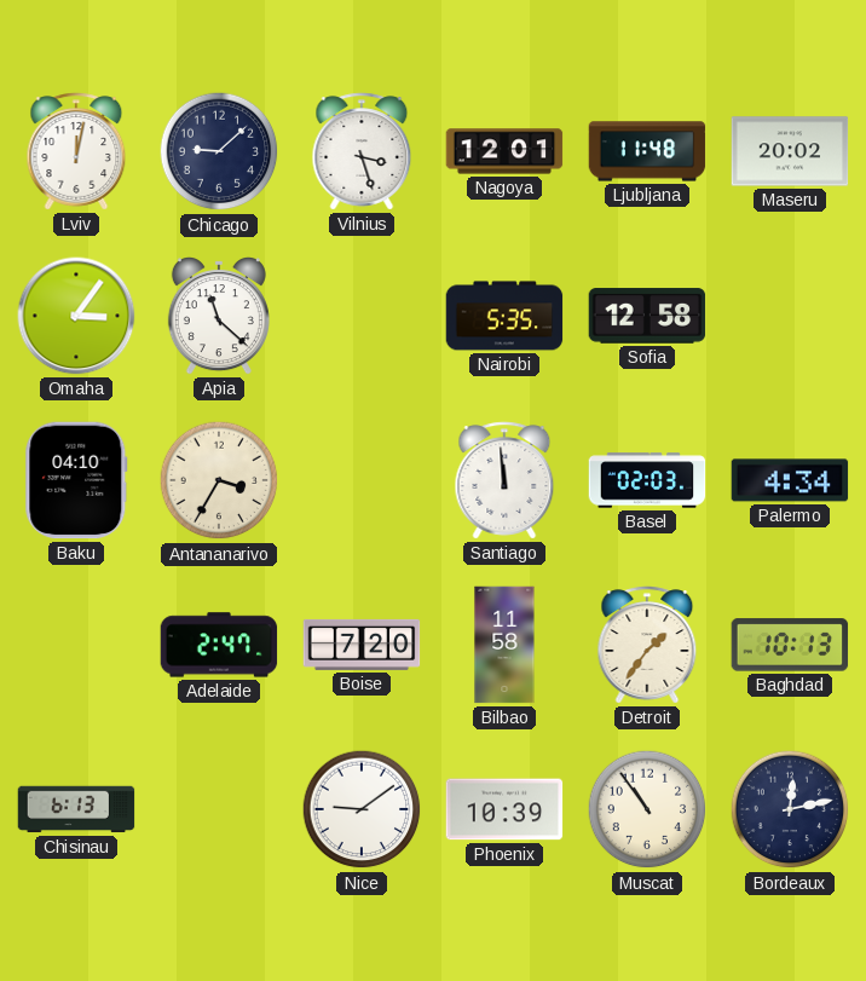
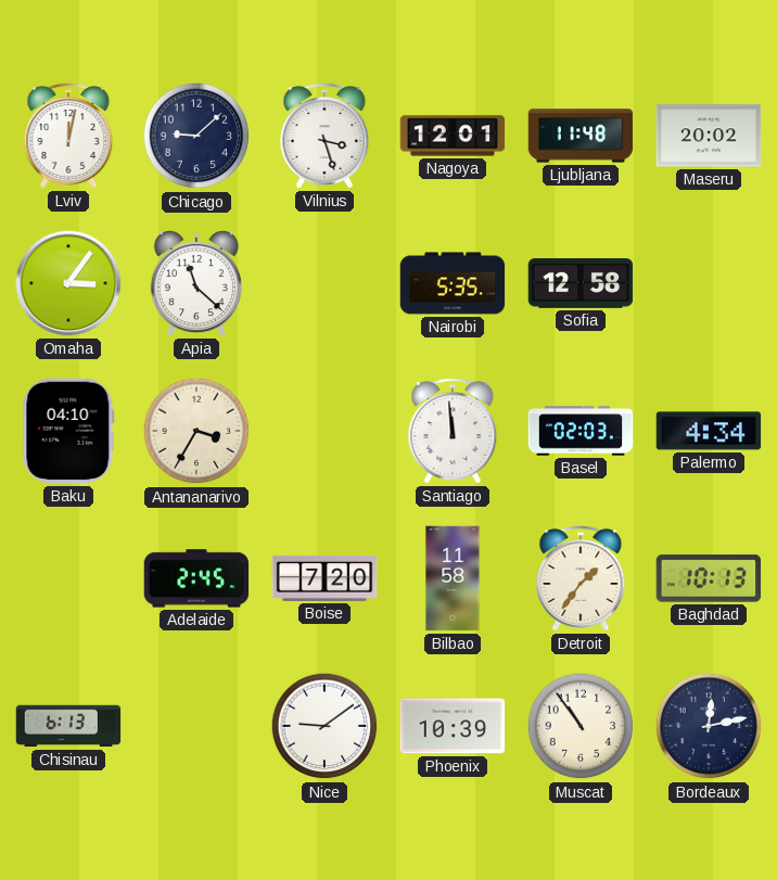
Adelaide: 2:47 -> 2:45 (196, 578)
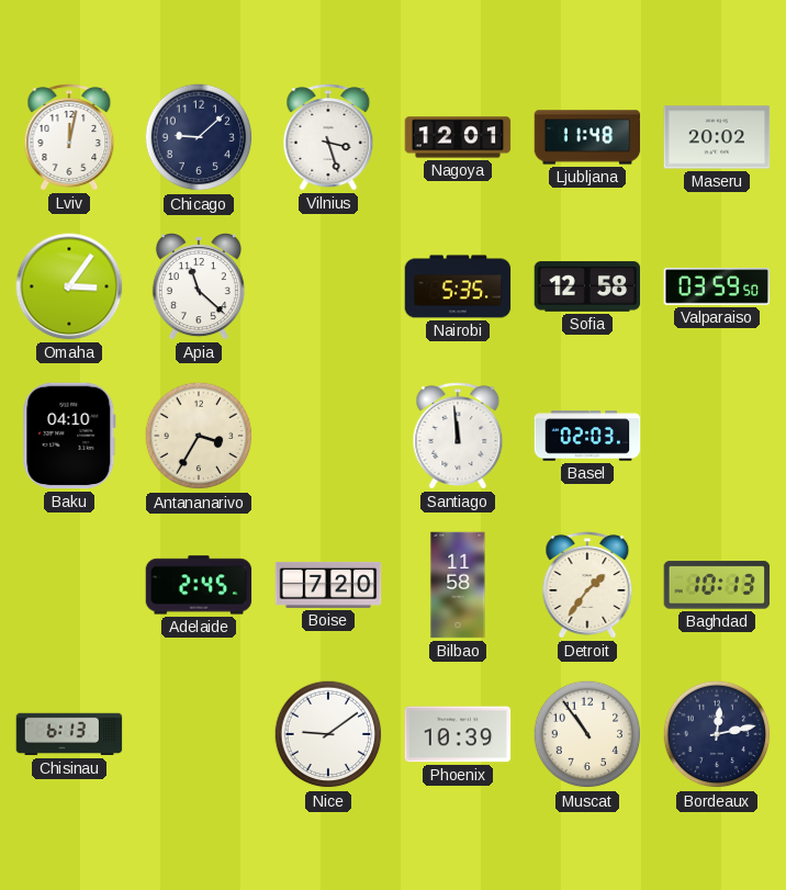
Valparaiso: none -> 03:59 (717, 288)
Palermo: 4:34 -> none (709, 431)
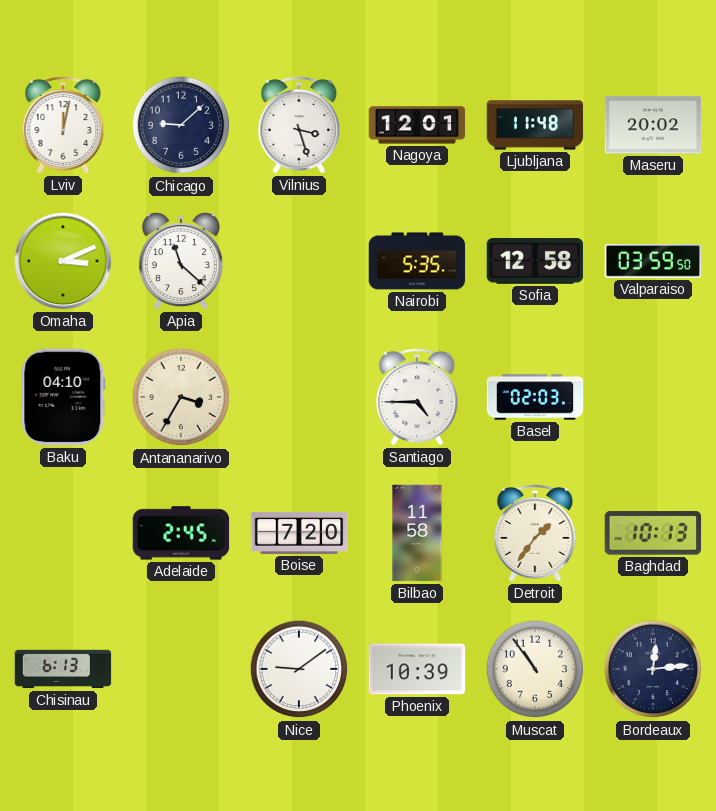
Omaha: 3:06 -> 3:11 (63, 261)
Santiago: 11:59 -> 4:45 (417, 397)
Bordeaux: 12:13 -> 12:14 (653, 669)
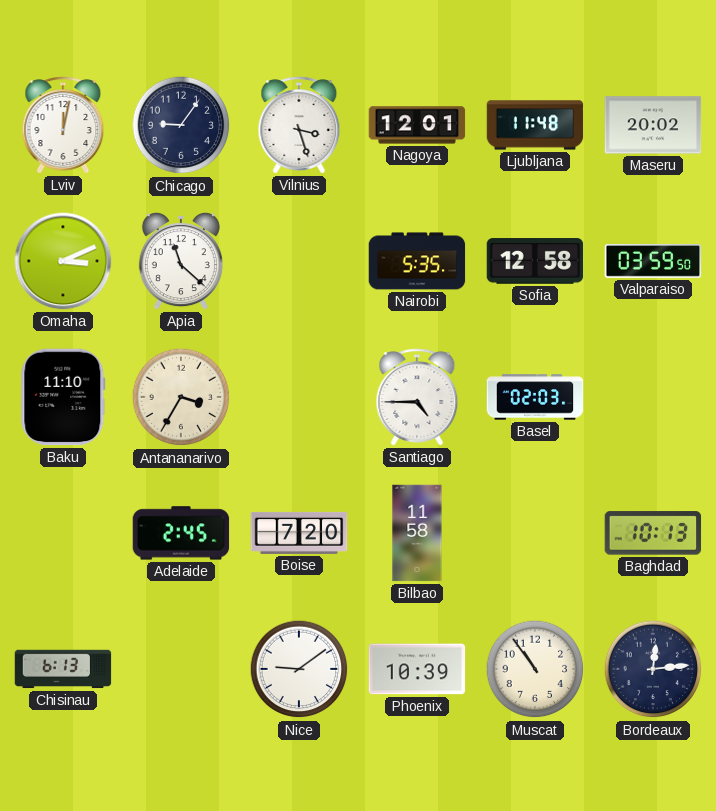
Chicago: 9:08 -> 9:06 (181, 125)
Baku: 04:10 -> 11:10 (63, 397)
Detroit: 1:36 -> none (535, 533)
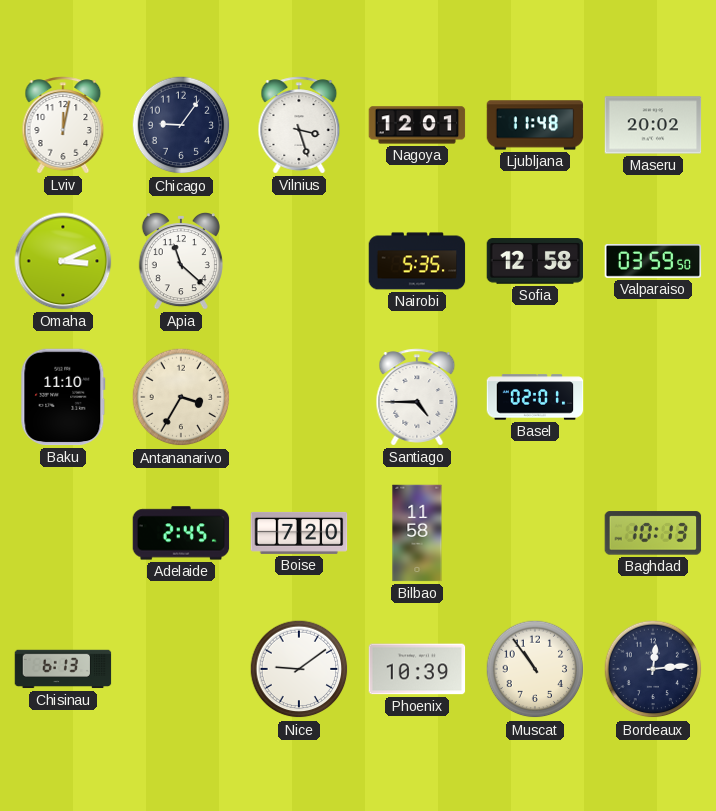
Basel: 02:03 -> 02:01 (535, 397)
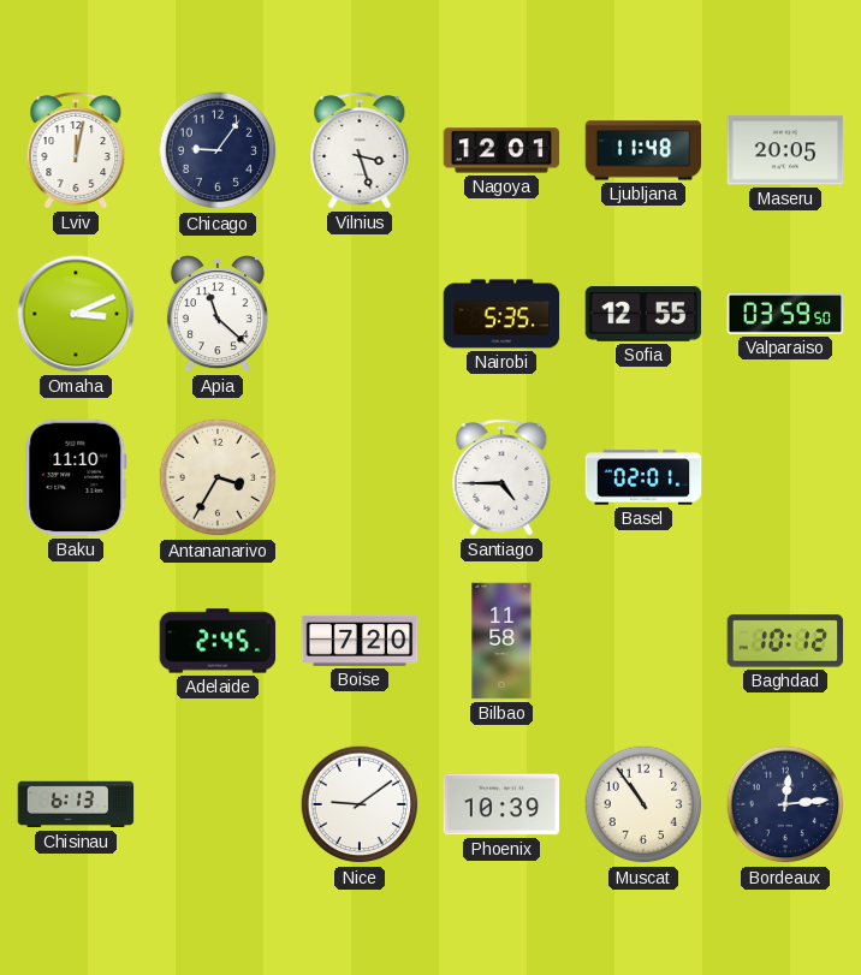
Maseru: 20:02 -> 20:05 (785, 150)
Sofia: 12:58 -> 12:55 (643, 314)
Baghdad: 10:13 -> 10:12 (785, 641)
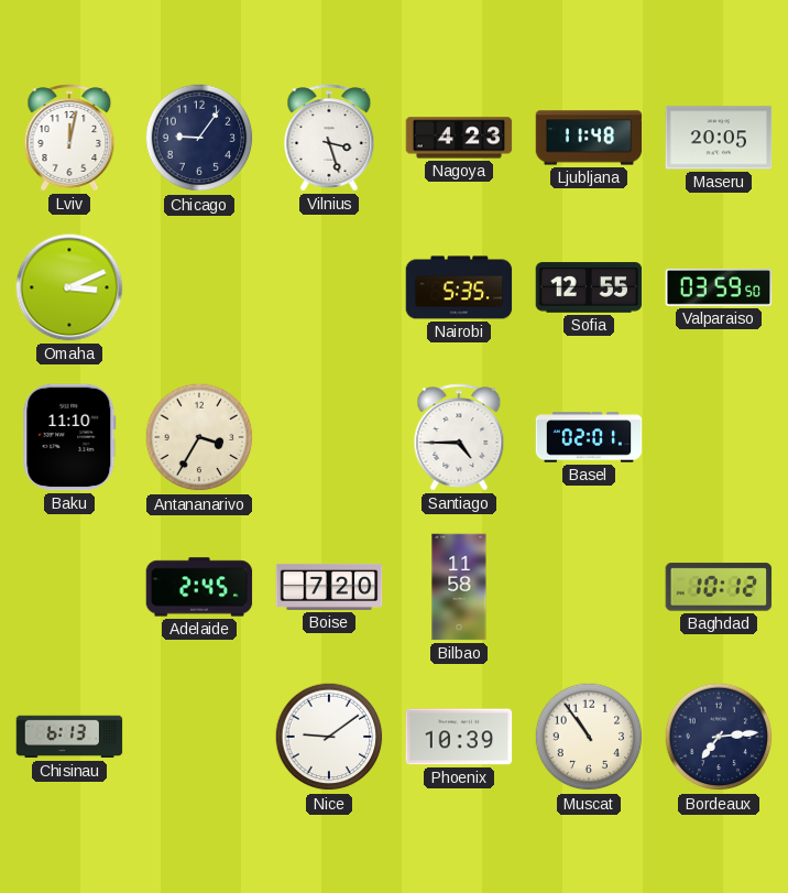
Nagoya: 12:01 -> 4:23 (459, 138)
Apia: 11:22 -> none (218, 315)
Bordeaux: 12:14 -> 7:14 (719, 737)
